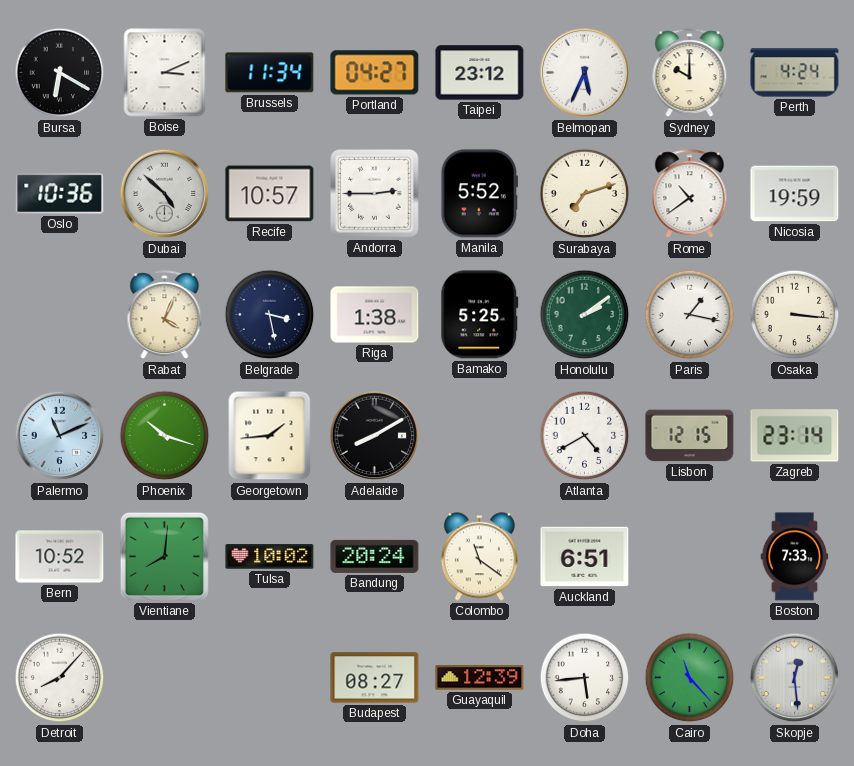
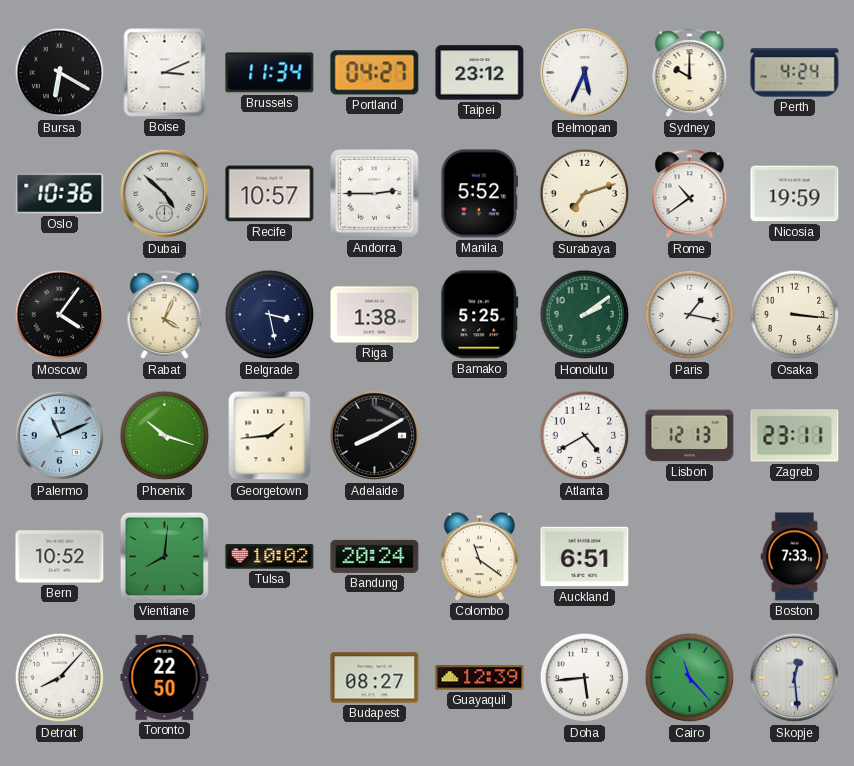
Moscow: none -> 4:06 (60, 315)
Lisbon: 12:15 -> 12:13 (690, 436)
Zagreb: 23:14 -> 23:11 (795, 436)
Toronto: none -> 22:50 (165, 678)
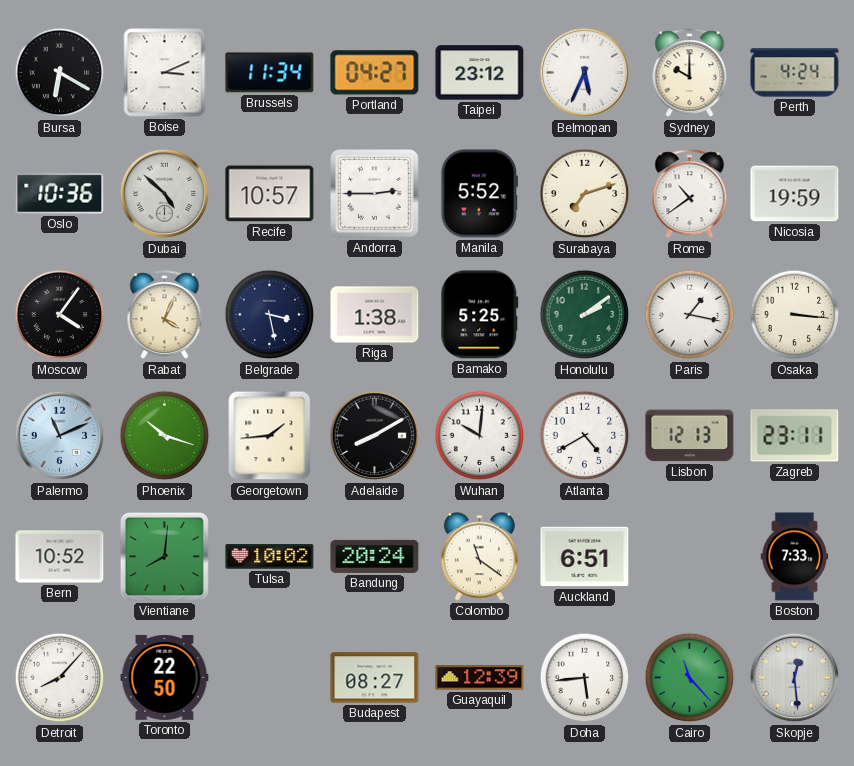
Wuhan: none -> 10:01 (480, 436)
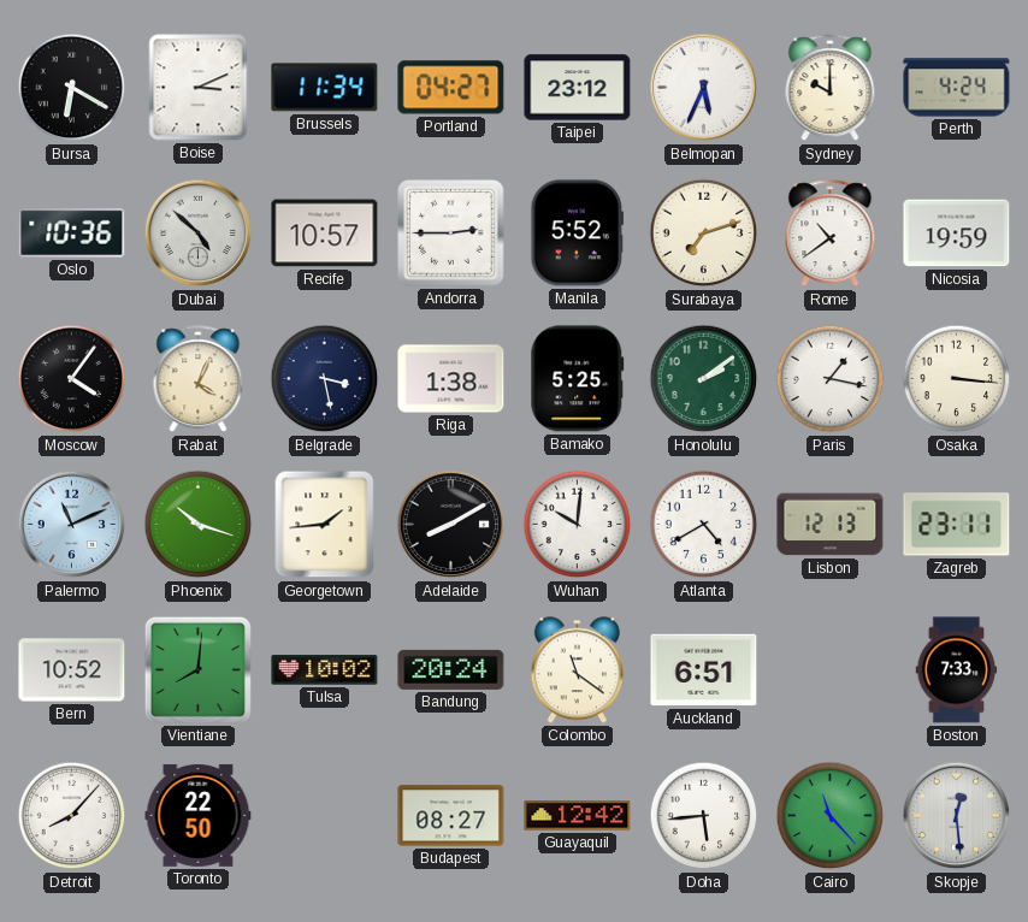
Guayaquil: 12:39 -> 12:42 (578, 816)
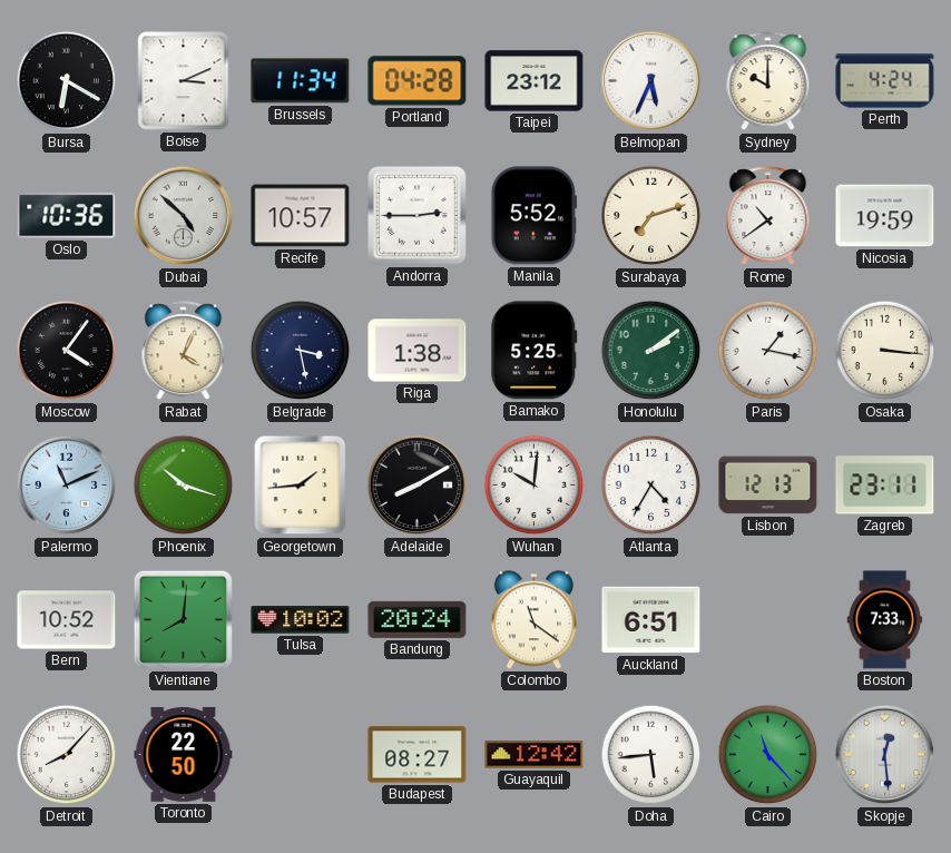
Portland: 04:27 -> 04:28 (418, 81)
Atlanta: 4:40 -> 4:35 (651, 486)
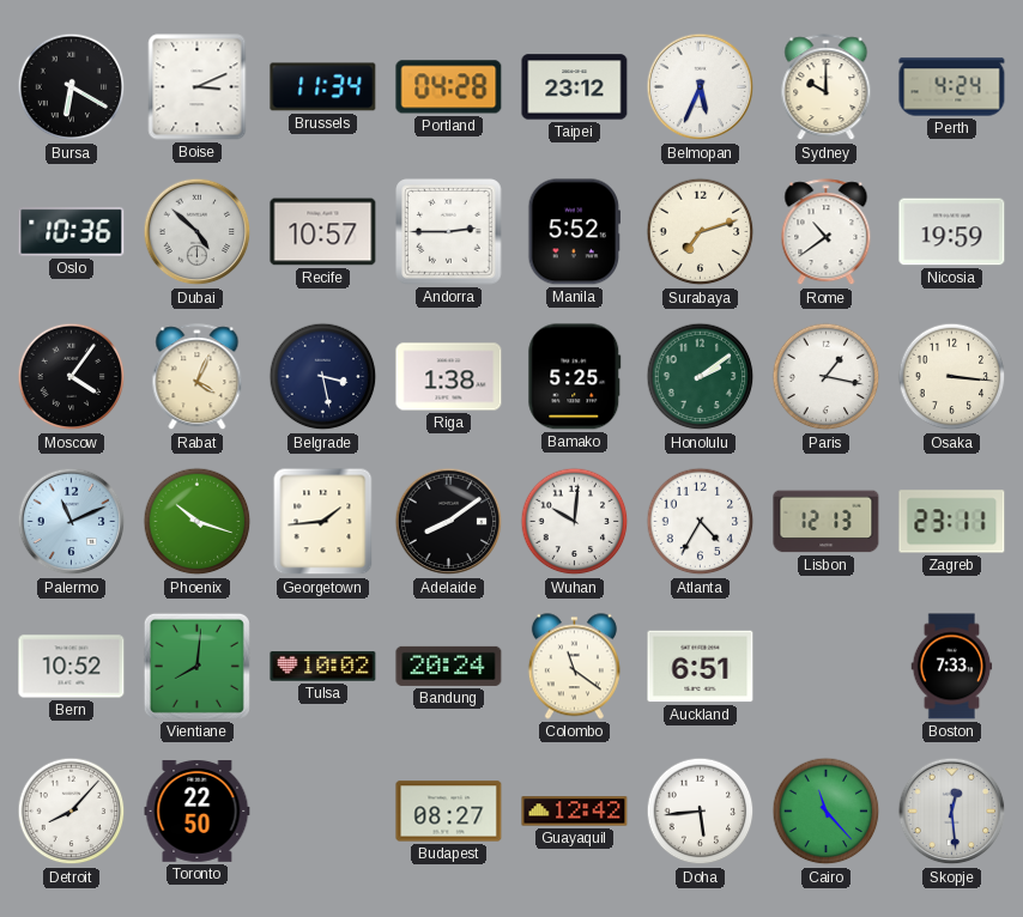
Adelaide: 8:10 -> 8:09 (449, 522)
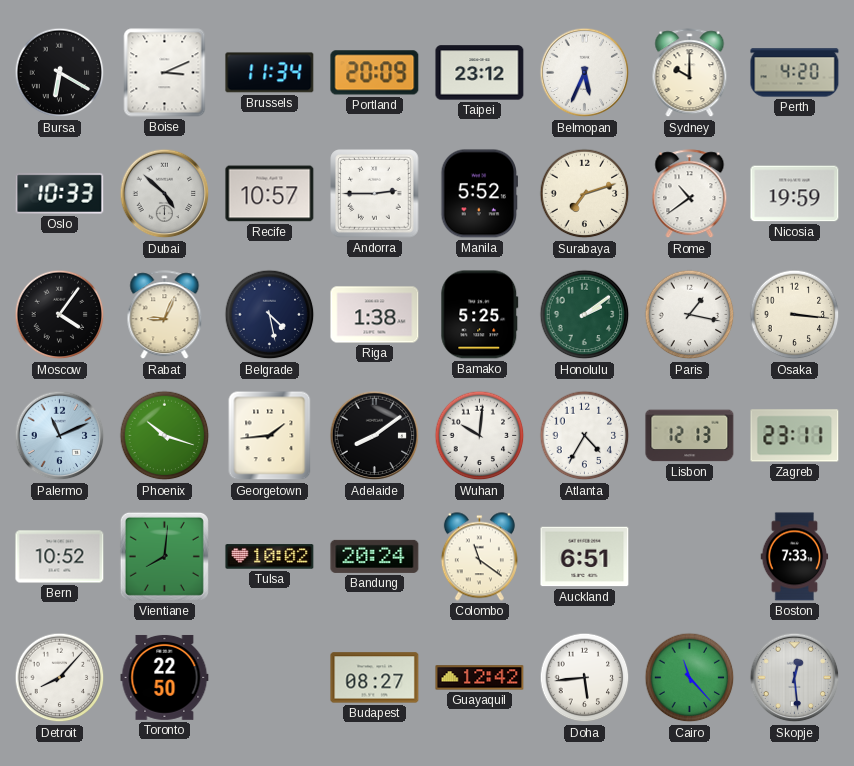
Portland: 04:28 -> 20:09 (375, 73)
Perth: 4:24 -> 4:20 (795, 73)
Oslo: 10:36 -> 10:33 (60, 193)
Rabat: 4:04 -> 9:04 (165, 315)
Belgrade: 3:28 -> 4:28 (270, 315)
